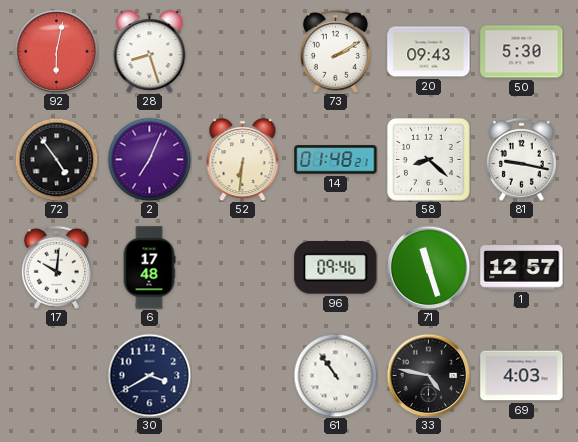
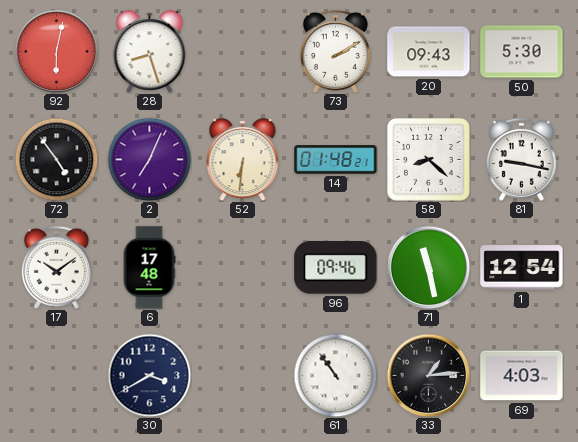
17: 10:01 -> 10:09 (56, 267)
71: 11:27 -> 11:28 (428, 267)
1: 12:57 -> 12:54 (522, 268)
33: 4:47 -> 1:14 (428, 375)
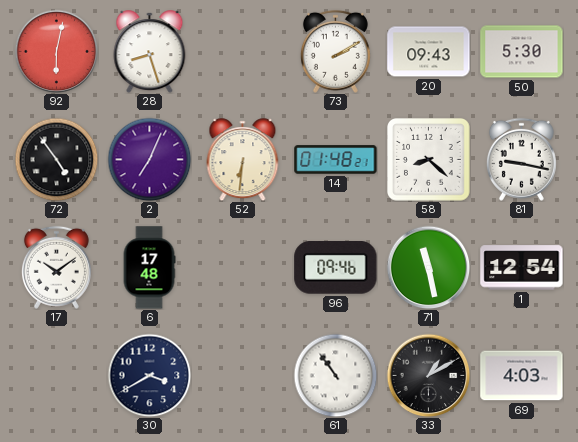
33: 1:14 -> 1:10 (428, 375)
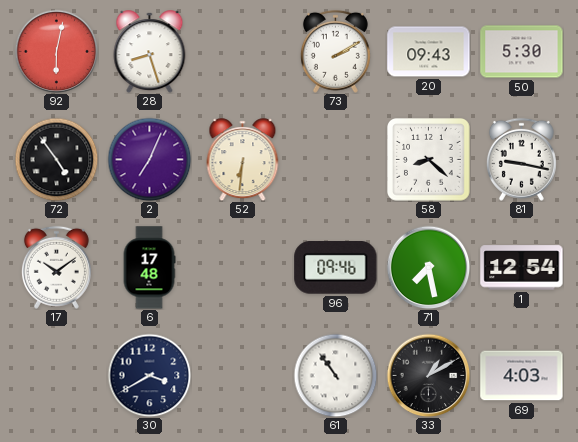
14: 01:48 -> none (336, 160)
71: 11:28 -> 7:28 (428, 267)
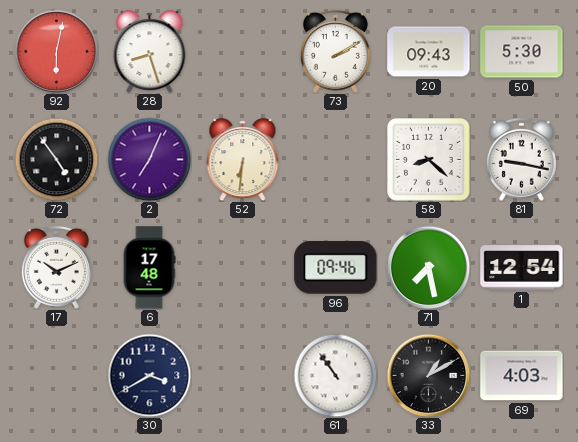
17: 10:09 -> 10:11 (56, 267)
